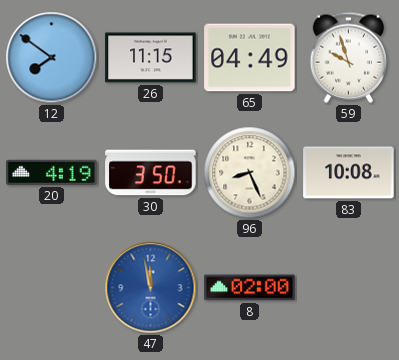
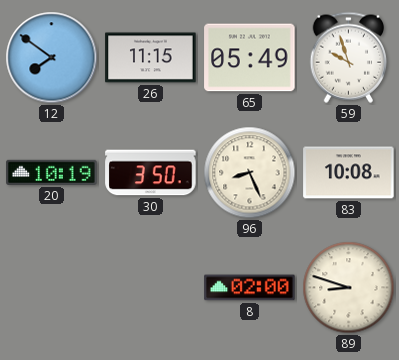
65: 04:49 -> 05:49 (250, 58)
20: 4:19 -> 10:19 (52, 172)
47: 11:58 -> none (151, 288)
89: none -> 8:48 (349, 288)
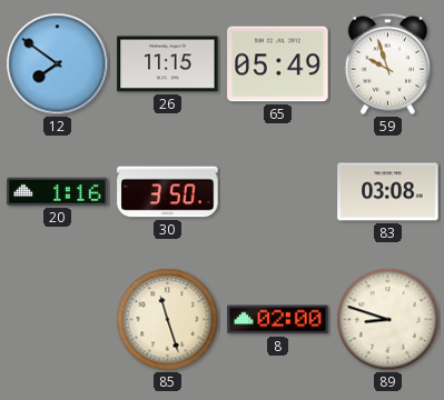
20: 10:19 -> 1:16 (58, 191)
96: 8:26 -> none (250, 173)
83: 10:08 -> 03:08 (388, 192)
85: none -> 11:27 (168, 320)
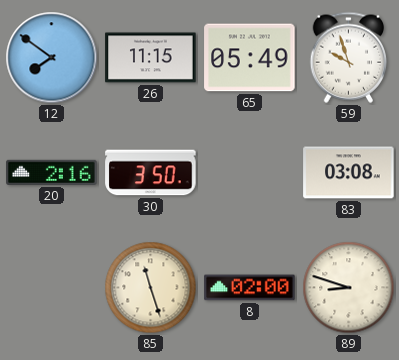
20: 1:16 -> 2:16 (52, 172)
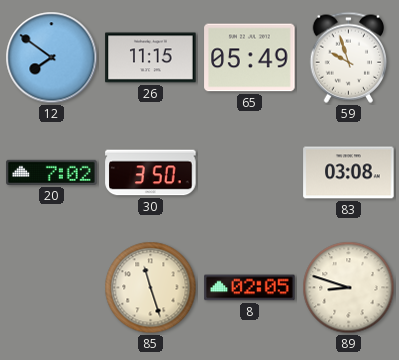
20: 2:16 -> 7:02 (52, 172)
8: 02:00 -> 02:05 (250, 288)
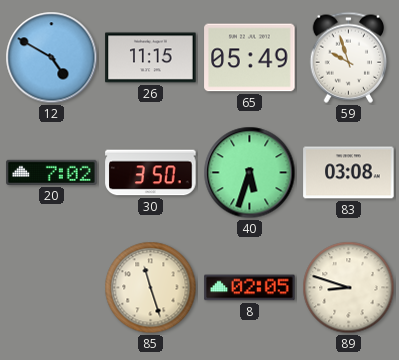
12: 7:51 -> 4:50 (52, 58)
40: none -> 5:33 (250, 173)
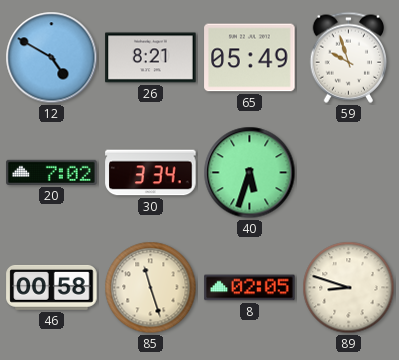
26: 11:15 -> 8:21 (151, 58)
30: 3:50 -> 3:34 (151, 173)
83: 03:08 -> none (349, 173)
46: none -> 00:58 (52, 287)
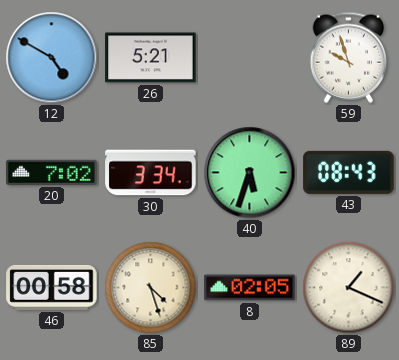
26: 8:21 -> 5:21 (151, 58)
65: 05:49 -> none (250, 58)
43: none -> 08:43 (349, 172)
85: 11:27 -> 4:27 (151, 288)
89: 8:48 -> 1:19 (349, 288)
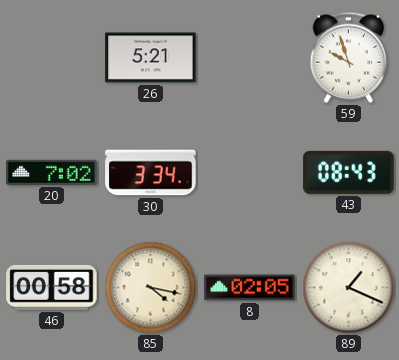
12: 4:50 -> none (52, 58)
40: 5:33 -> none (250, 173)
85: 4:27 -> 4:17 (151, 288)
